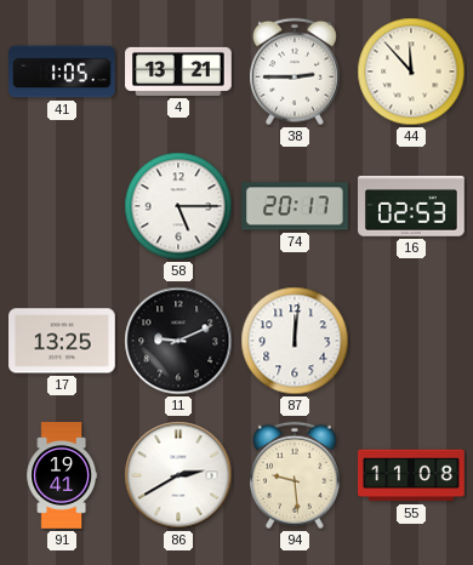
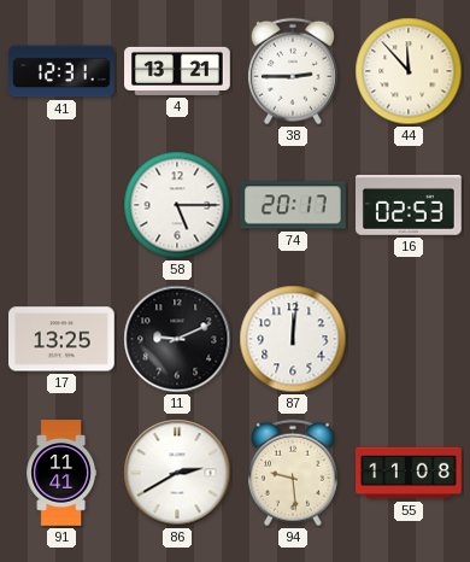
41: 1:05 -> 12:31 (63, 71)
91: 19:41 -> 11:41 (61, 473)
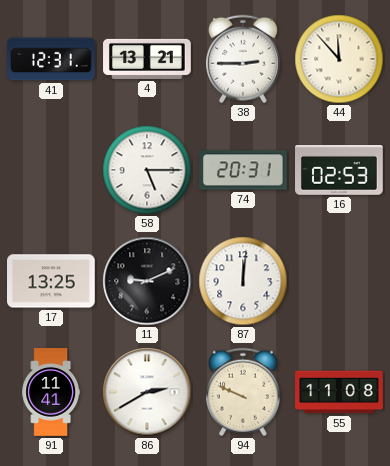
74: 20:17 -> 20:31 (244, 170)
94: 9:29 -> 9:49 (243, 392)
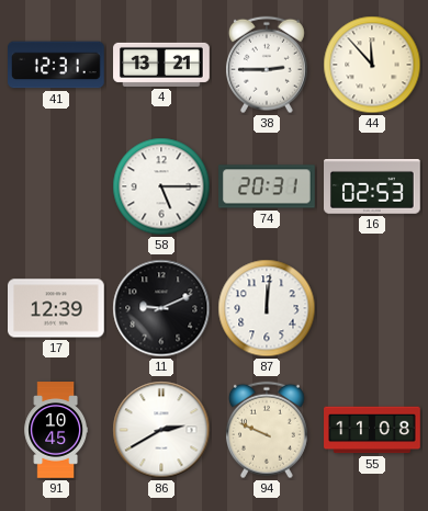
17: 13:25 -> 12:39 (57, 308)
91: 11:41 -> 10:45 (56, 430)
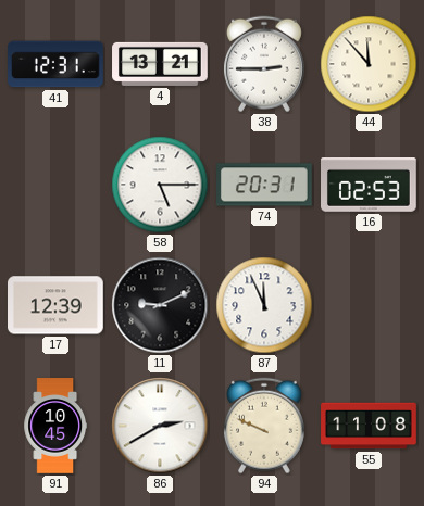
87: 12:01 -> 11:56 (264, 305)
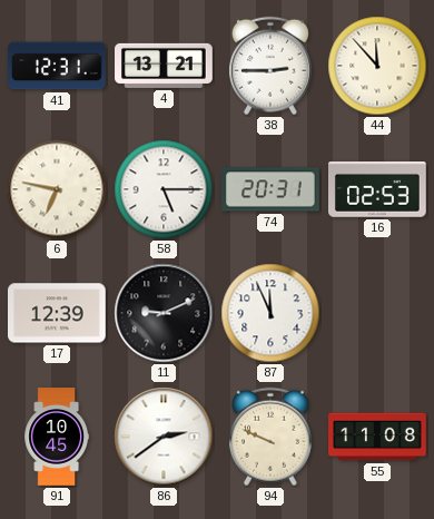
6: none -> 6:47 (57, 189)
86: 2:40 -> 2:39 (164, 437)
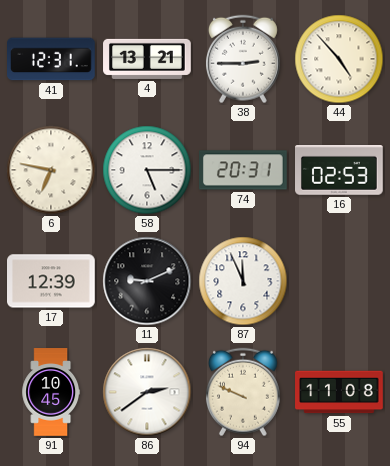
44: 11:53 -> 4:53 (339, 59)
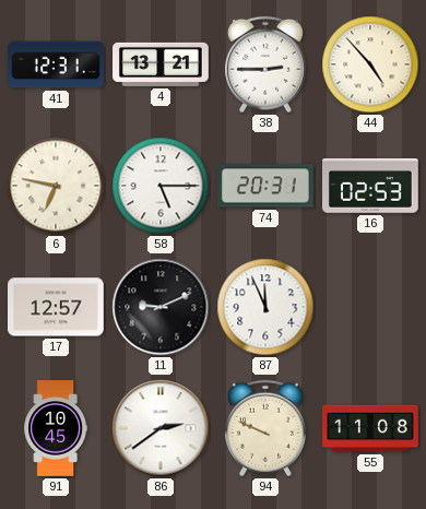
17: 12:39 -> 12:57 (57, 307)
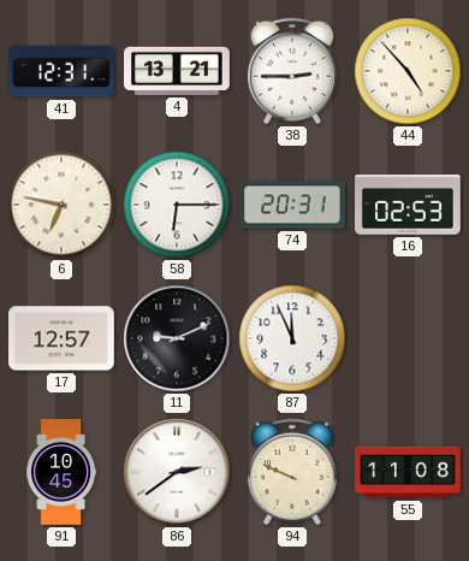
58: 5:15 -> 6:15 (177, 205)
